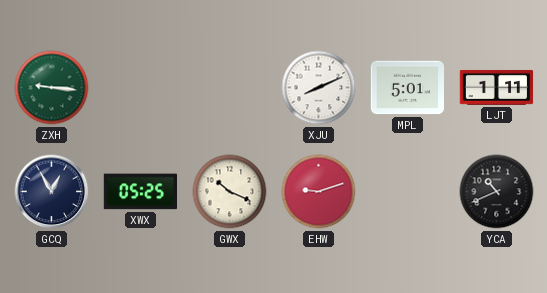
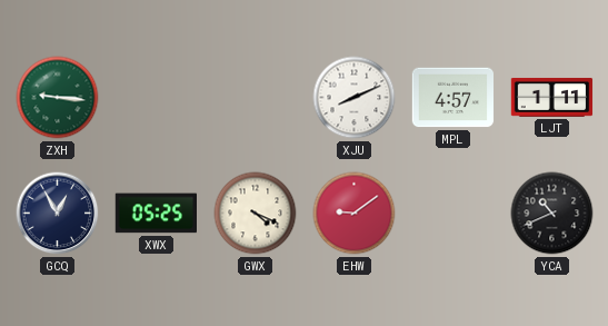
MPL: 5:01 -> 4:57 (453, 98)
GWX: 10:19 -> 4:19 (256, 214)
EHW: 9:12 -> 9:09 (355, 214)
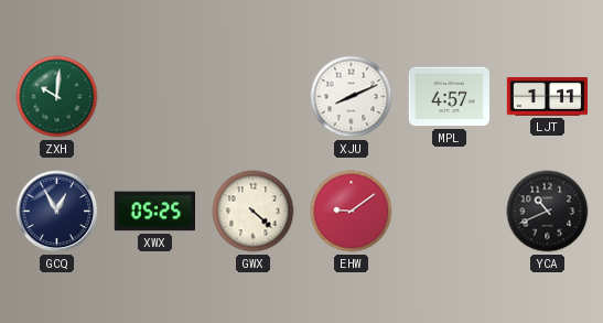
ZXH: 9:16 -> 10:01 (57, 97)
GWX: 4:19 -> 4:22 (254, 212)
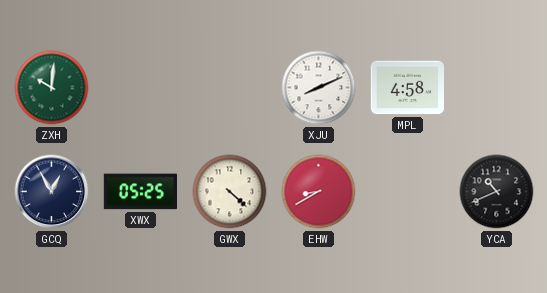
MPL: 4:57 -> 4:58 (408, 88)
LJT: 1:11 -> none (548, 96)
EHW: 9:09 -> 8:40 (319, 192)
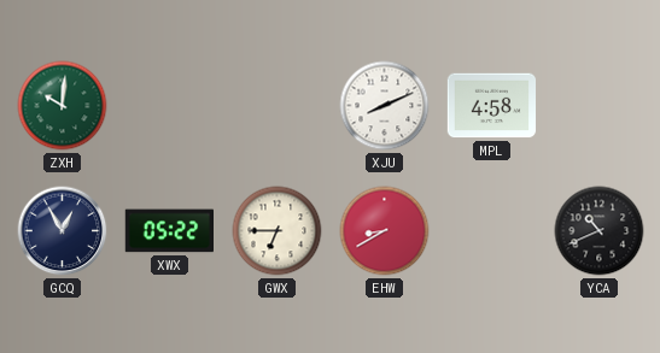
XWX: 05:25 -> 05:22 (169, 231)
GWX: 4:22 -> 6:45 (278, 231)
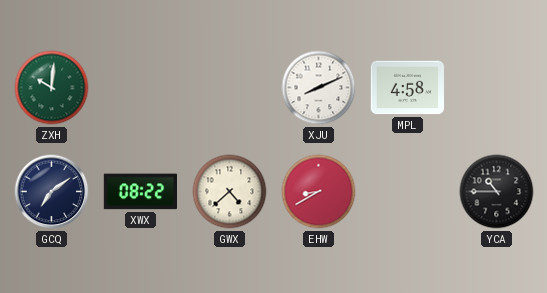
GCQ: 12:55 -> 7:09 (52, 192)
XWX: 05:22 -> 08:22 (140, 192)
GWX: 6:45 -> 4:38 (230, 192)
YCA: 10:41 -> 10:45 (497, 192)
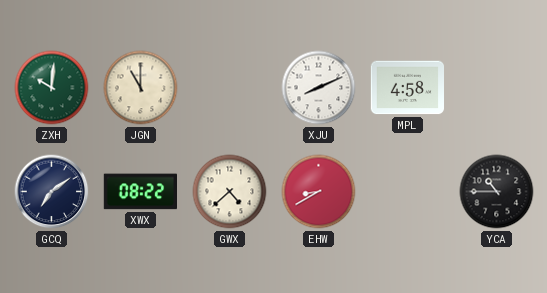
JGN: none -> 11:00 (141, 88)
